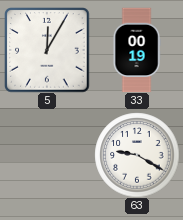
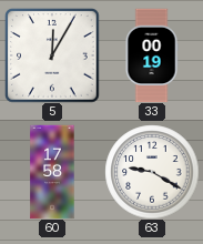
60: none -> 17:58 (52, 172)
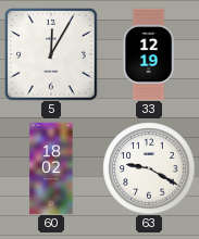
33: 00:19 -> 12:19 (149, 54)
60: 17:58 -> 18:02 (51, 168)
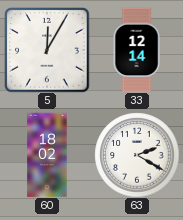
33: 12:19 -> 12:14 (137, 50)
63: 9:20 -> 2:20 (137, 155)
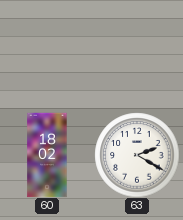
5: 12:05 -> none (47, 50)
33: 12:14 -> none (137, 50)
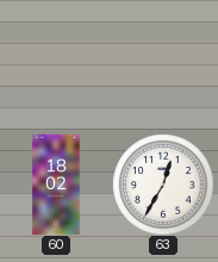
63: 2:20 -> 12:35 (163, 185)
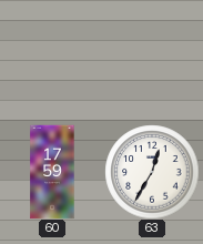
60: 18:02 -> 17:59 (52, 172)
